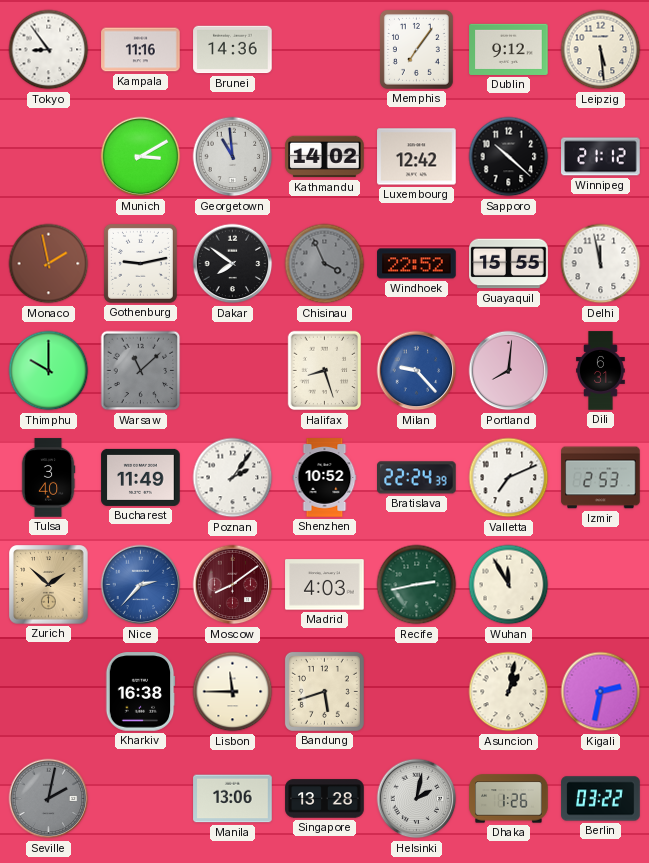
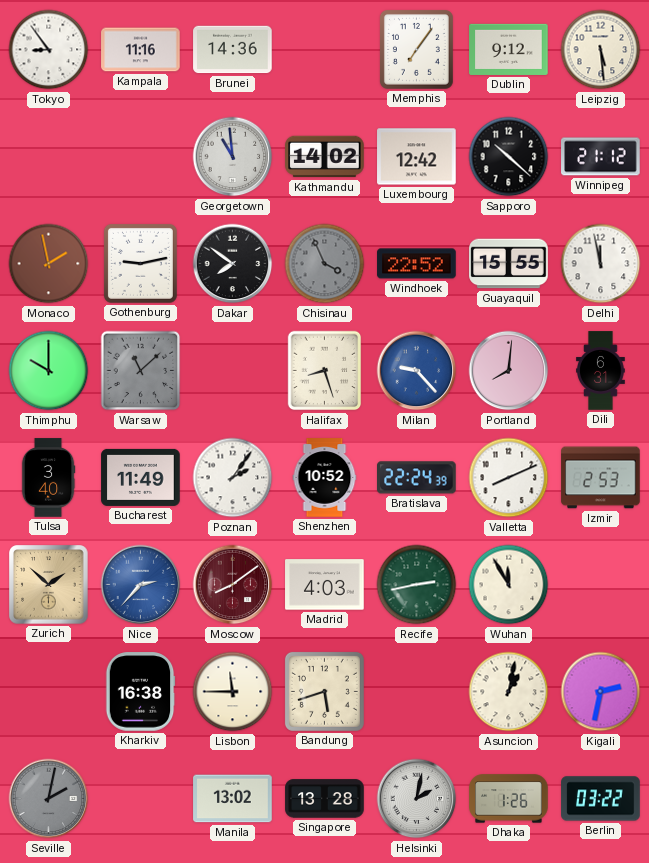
Munich: 3:10 -> none (141, 157)
Valletta: 7:11 -> 8:11 (509, 478)
Manila: 13:06 -> 13:02 (233, 799)
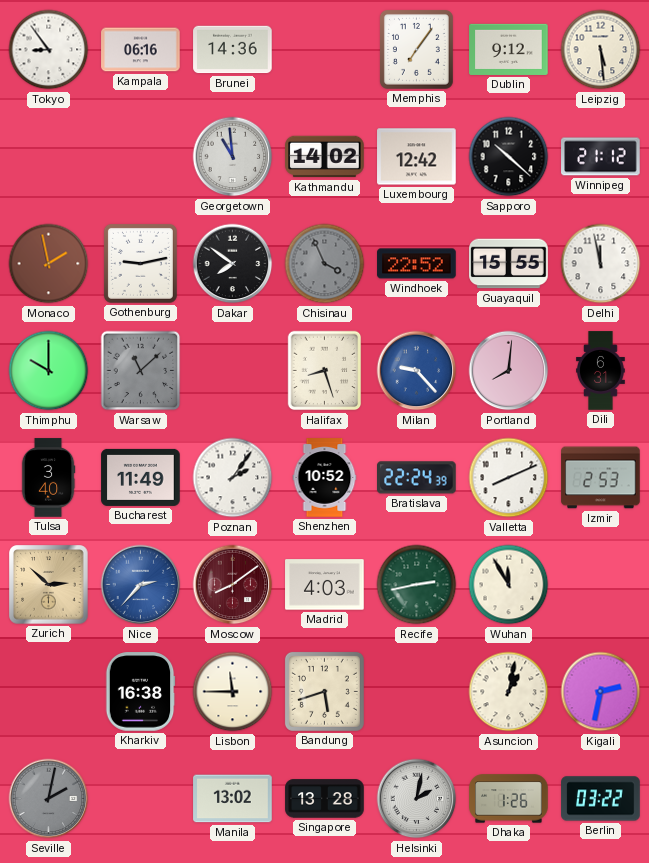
Kampala: 11:16 -> 06:16 (141, 50)
Zurich: 1:52 -> 2:52 (49, 585)
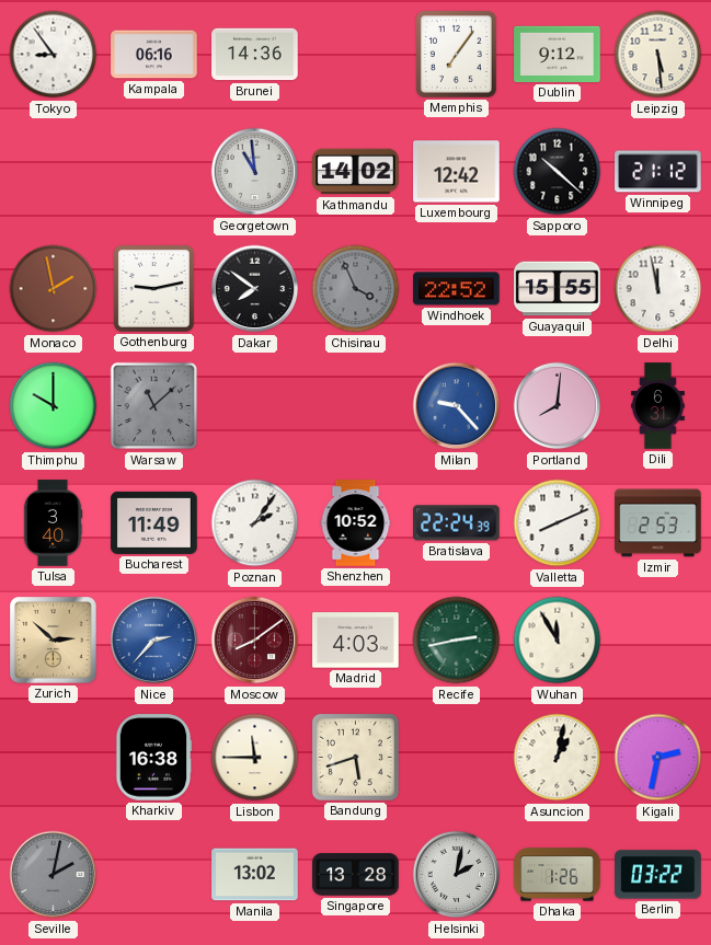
Halifax: 8:27 -> none (325, 371)
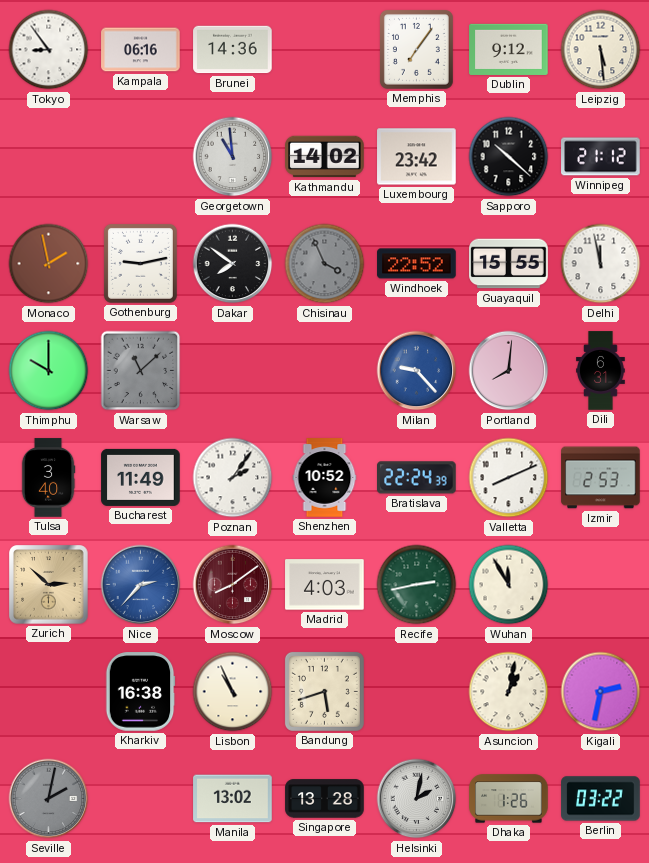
Luxembourg: 12:42 -> 23:42 (417, 157)
Lisbon: 11:45 -> 10:56 (233, 692)
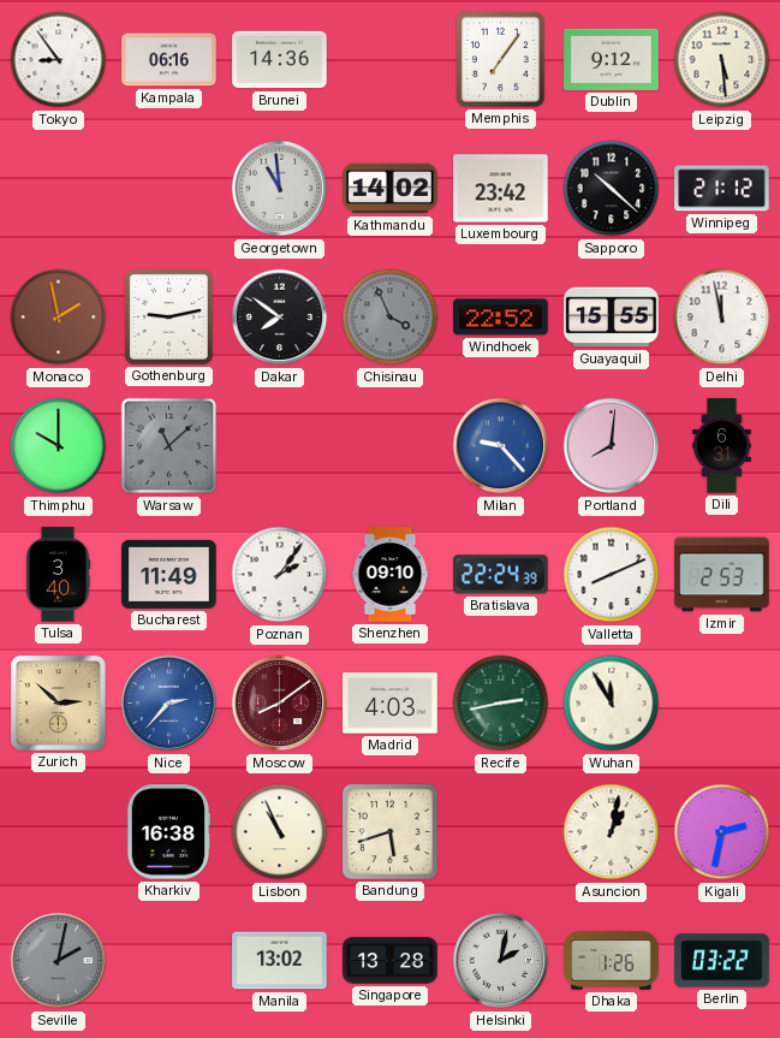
Shenzhen: 10:52 -> 09:10 (391, 575)
